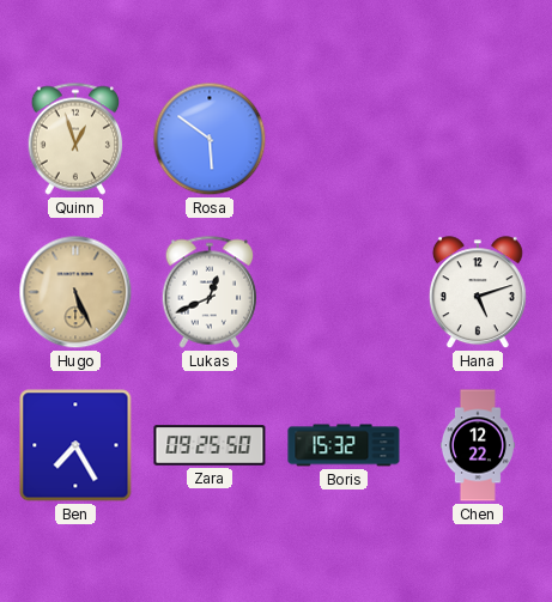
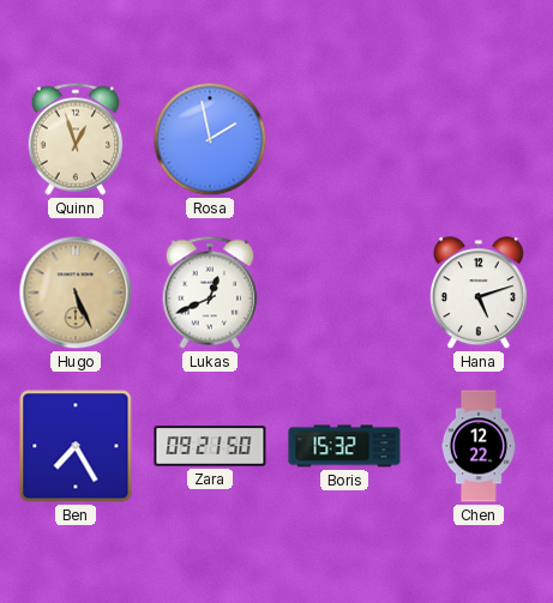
Rosa: 5:51 -> 1:58 (210, 139)
Zara: 09:25 -> 09:21 (210, 446)
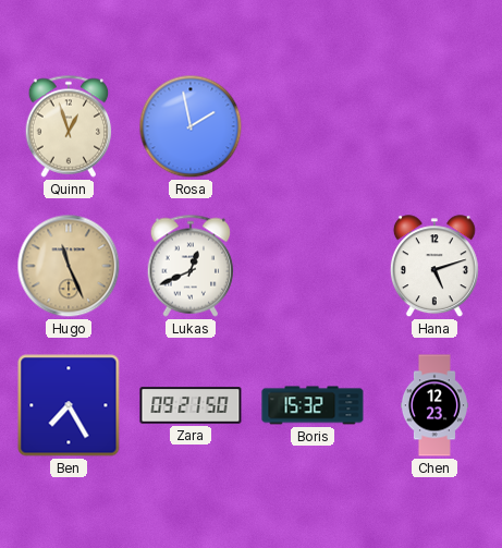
Hugo: 5:26 -> 11:26 (69, 266)
Chen: 12:22 -> 12:23 (434, 405)
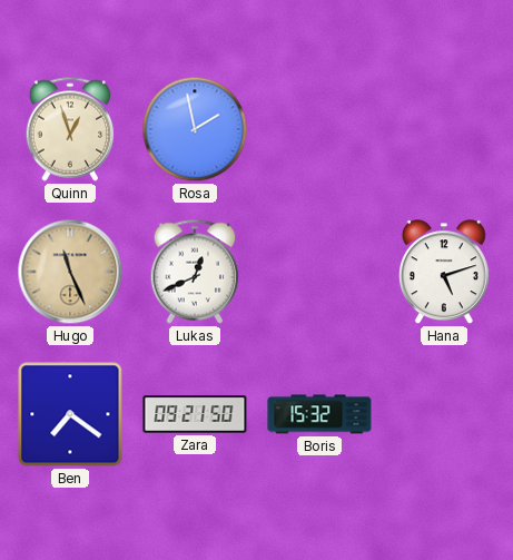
Ben: 7:25 -> 7:21 (70, 414)
Chen: 12:23 -> none (434, 405)
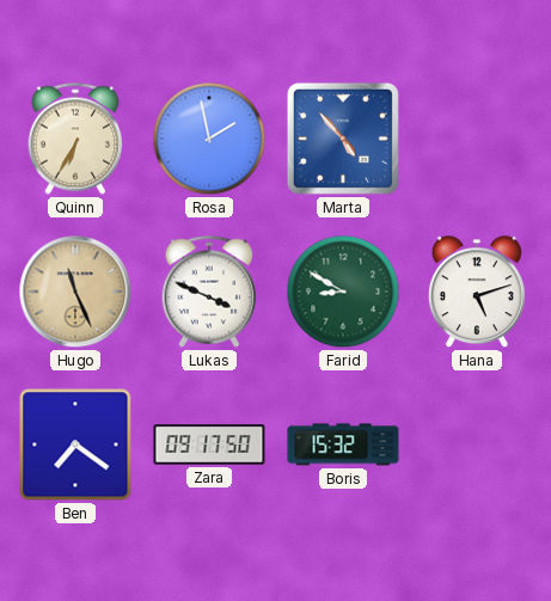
Quinn: 12:57 -> 6:35 (75, 139)
Marta: none -> 4:53 (343, 139)
Lukas: 12:41 -> 3:49 (209, 292)
Farid: none -> 8:50 (343, 292)
Zara: 09:21 -> 09:17 (209, 444)
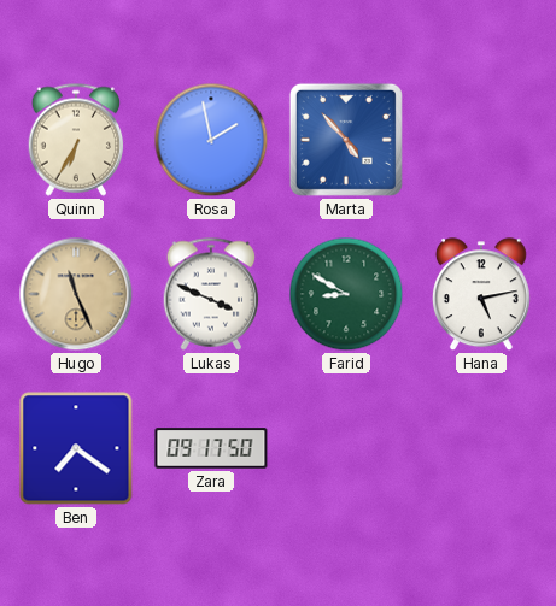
Hana: 5:12 -> 5:13 (481, 295)
Boris: 15:32 -> none (343, 444)
